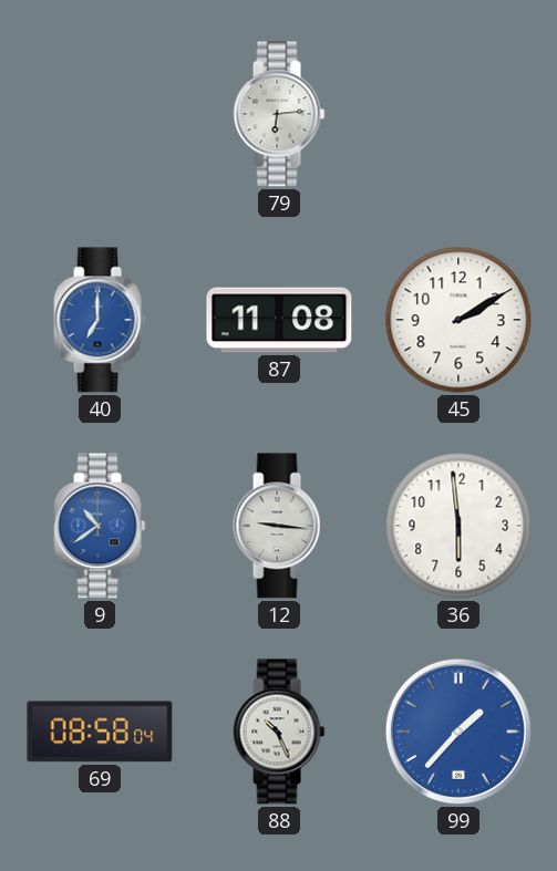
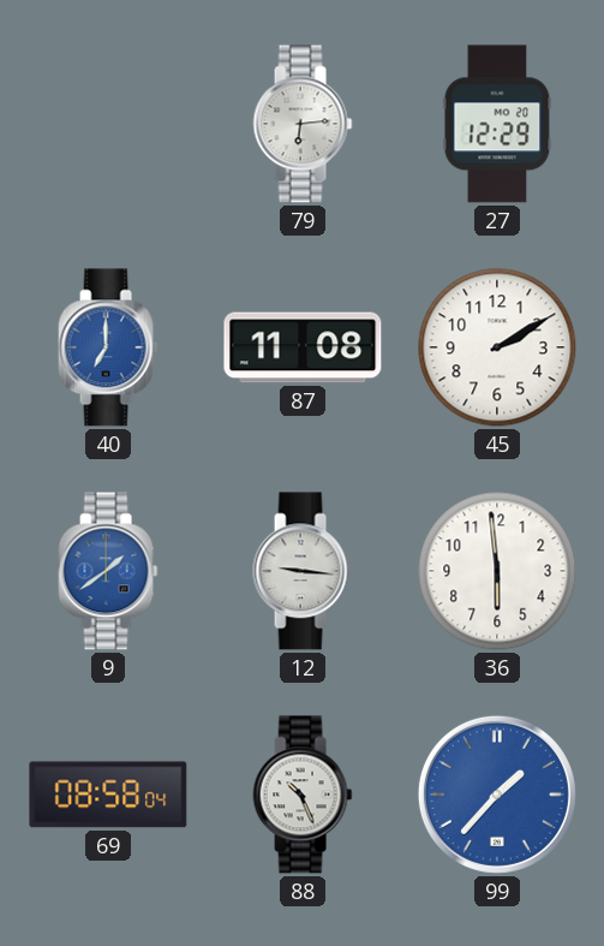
27: none -> 12:29 (497, 124)
9: 10:39 -> 1:39 (108, 571)
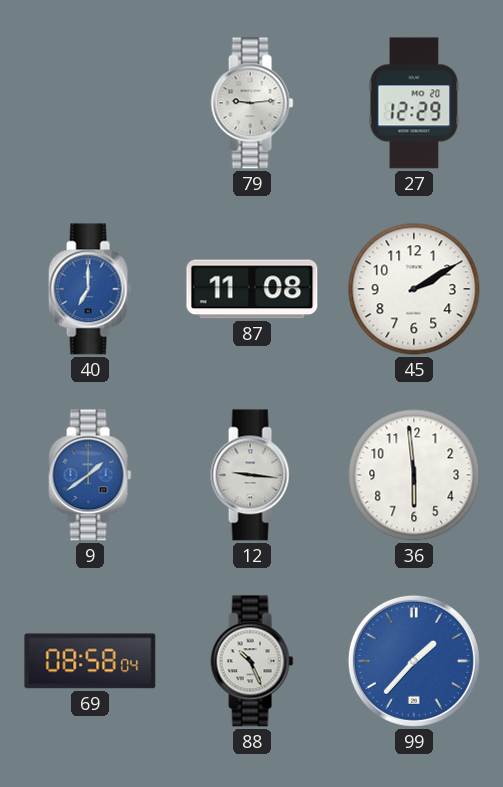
79: 6:14 -> 9:14 (252, 103)
